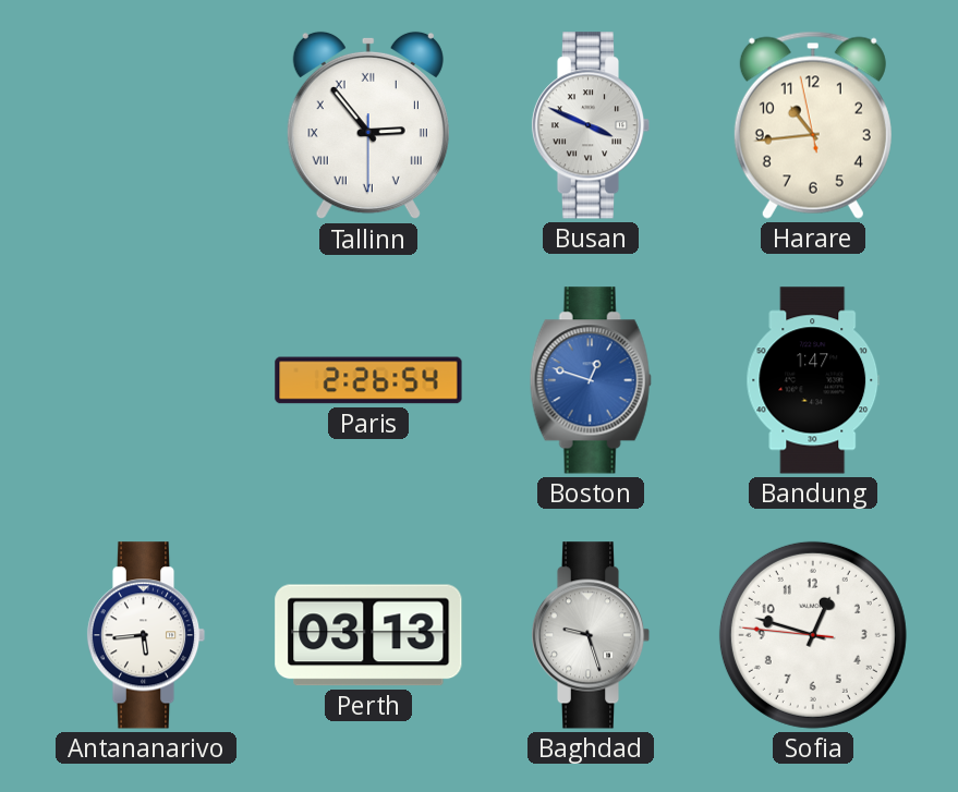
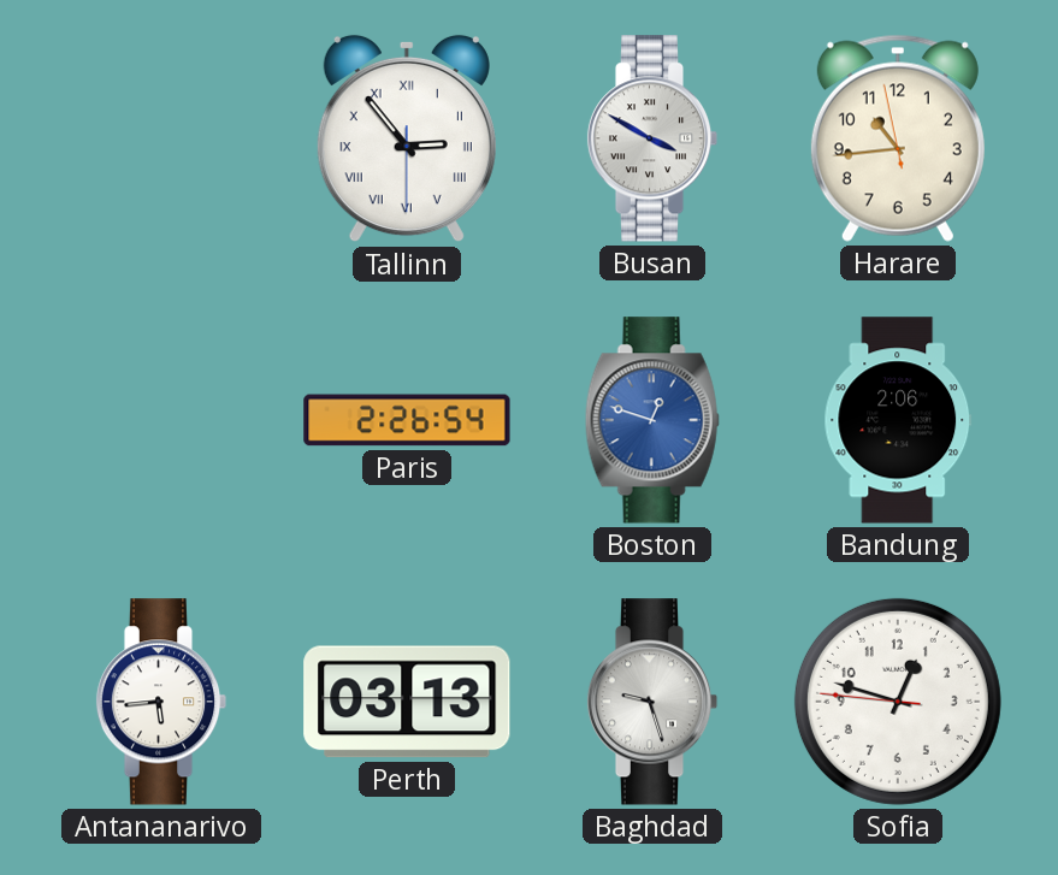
Busan: 3:49 -> 3:50 (652, 138)
Bandung: 1:47 -> 2:06 (898, 420)
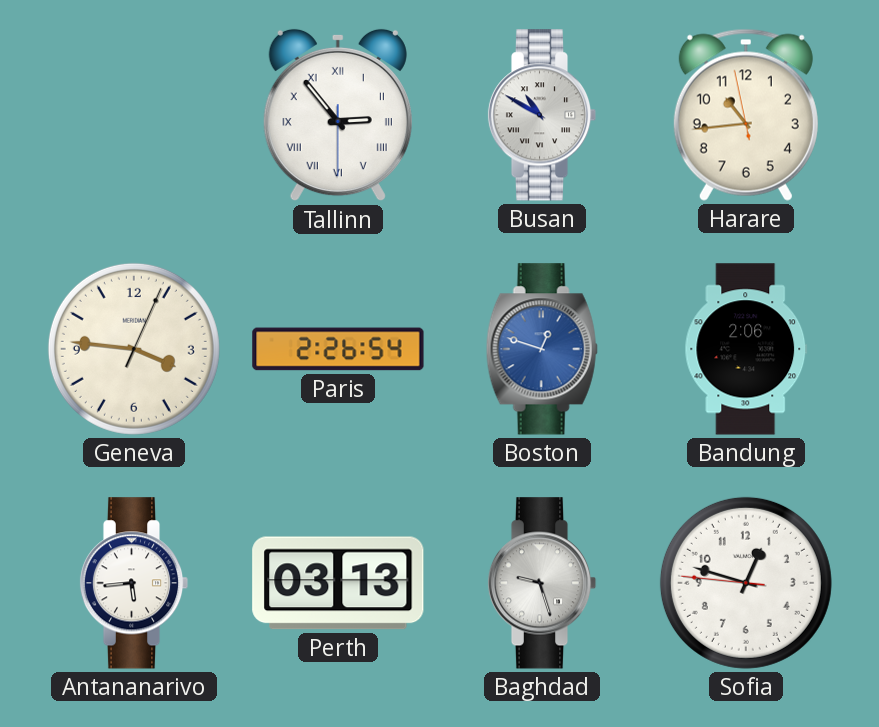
Busan: 3:50 -> 10:50 (542, 115)
Geneva: none -> 3:46 (134, 349)
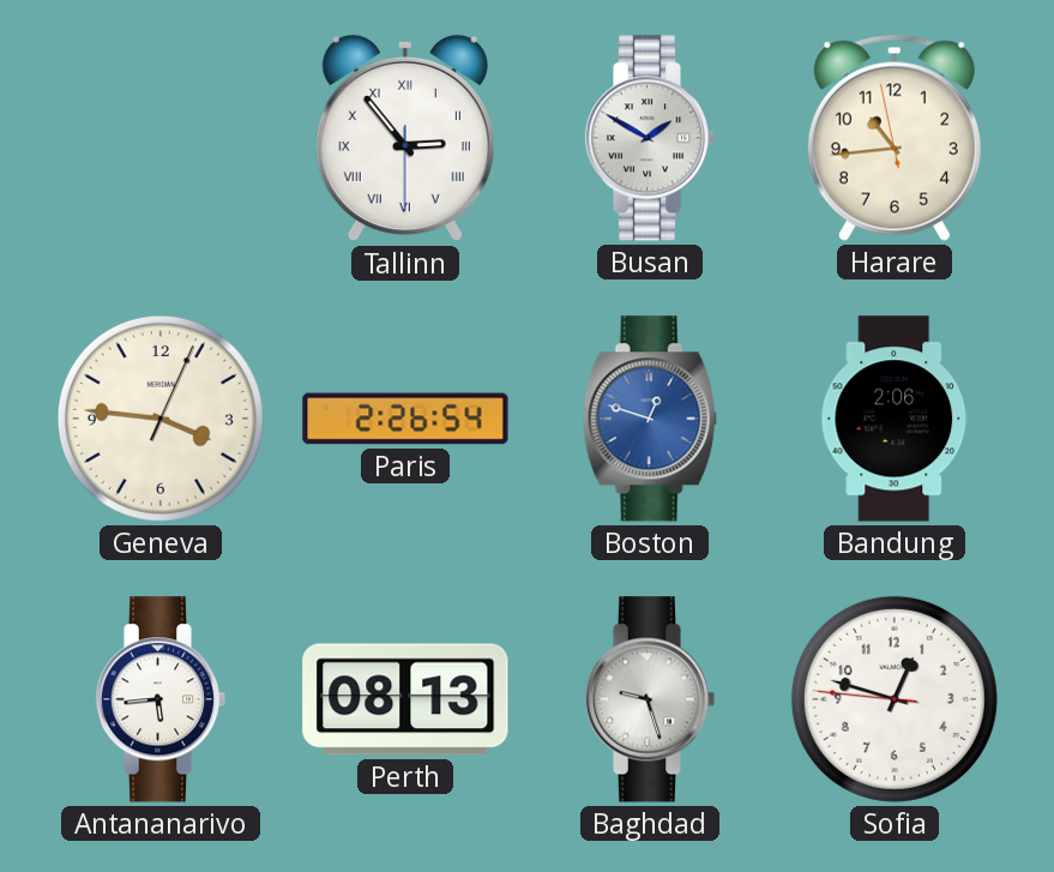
Busan: 10:50 -> 1:50 (650, 138)
Perth: 03:13 -> 08:13 (405, 699)
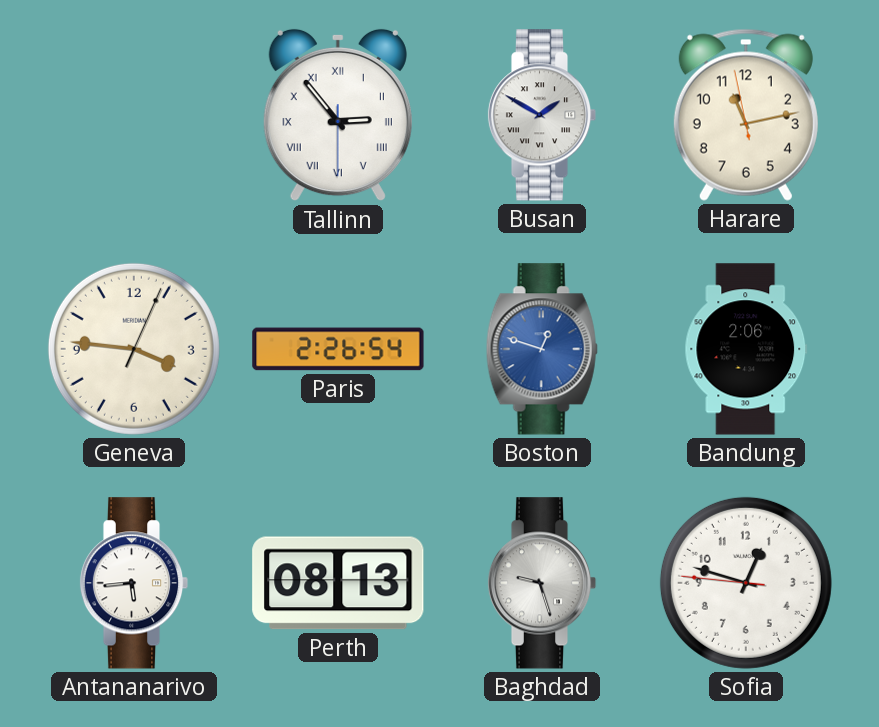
Harare: 10:43 -> 11:12 (746, 115)
